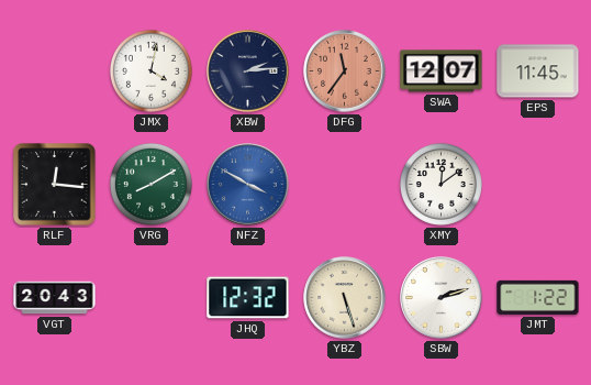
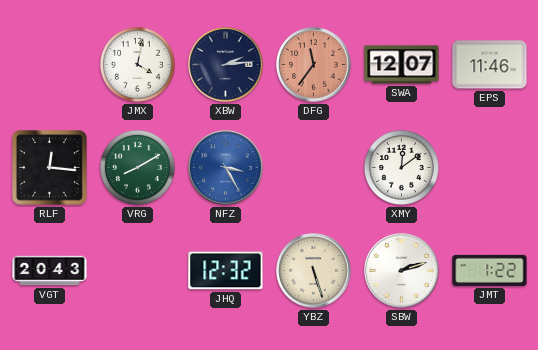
EPS: 11:45 -> 11:46 (490, 65)
NFZ: 3:50 -> 3:25 (226, 168)
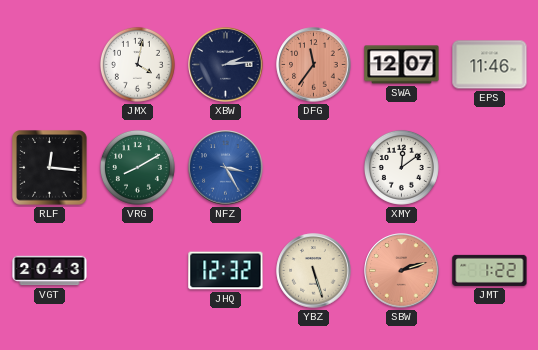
SBW dial: white -> salmon (402, 271)
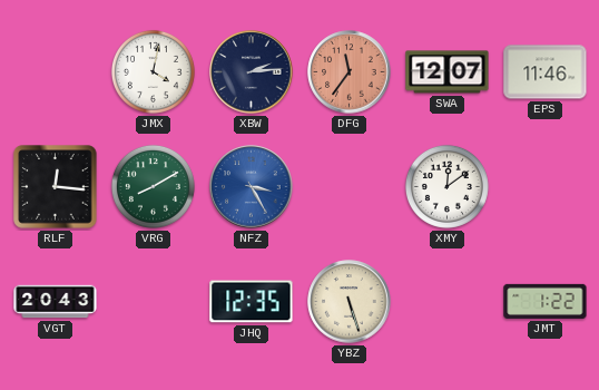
JHQ: 12:32 -> 12:35 (252, 302)
SBW: 2:12 -> none (402, 271)
